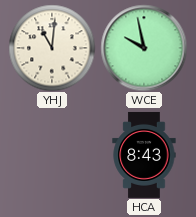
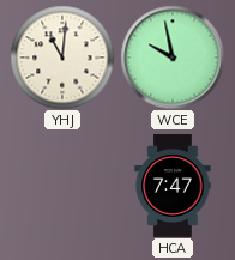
HCA: 8:43 -> 7:47 (173, 186)
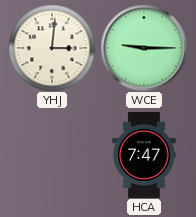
YHJ: 11:01 -> 3:01 (52, 48)
WCE: 9:58 -> 9:15 (144, 48)
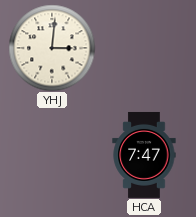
WCE: 9:15 -> none (144, 48)
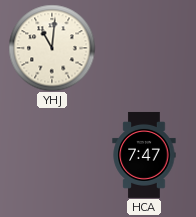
YHJ: 3:01 -> 11:01 (52, 48)
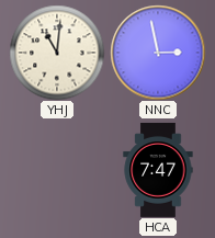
NNC: none -> 2:58 (158, 53)
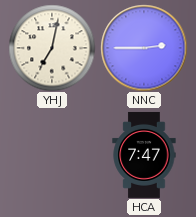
YHJ: 11:01 -> 7:02 (52, 48)
NNC: 2:58 -> 2:45 (144, 48)
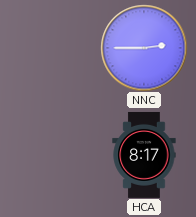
YHJ: 7:02 -> none (52, 48)
HCA: 7:47 -> 8:17 (144, 155)
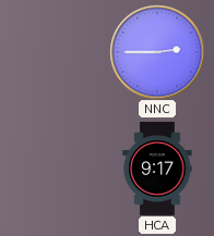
HCA: 8:17 -> 9:17 (157, 169)
